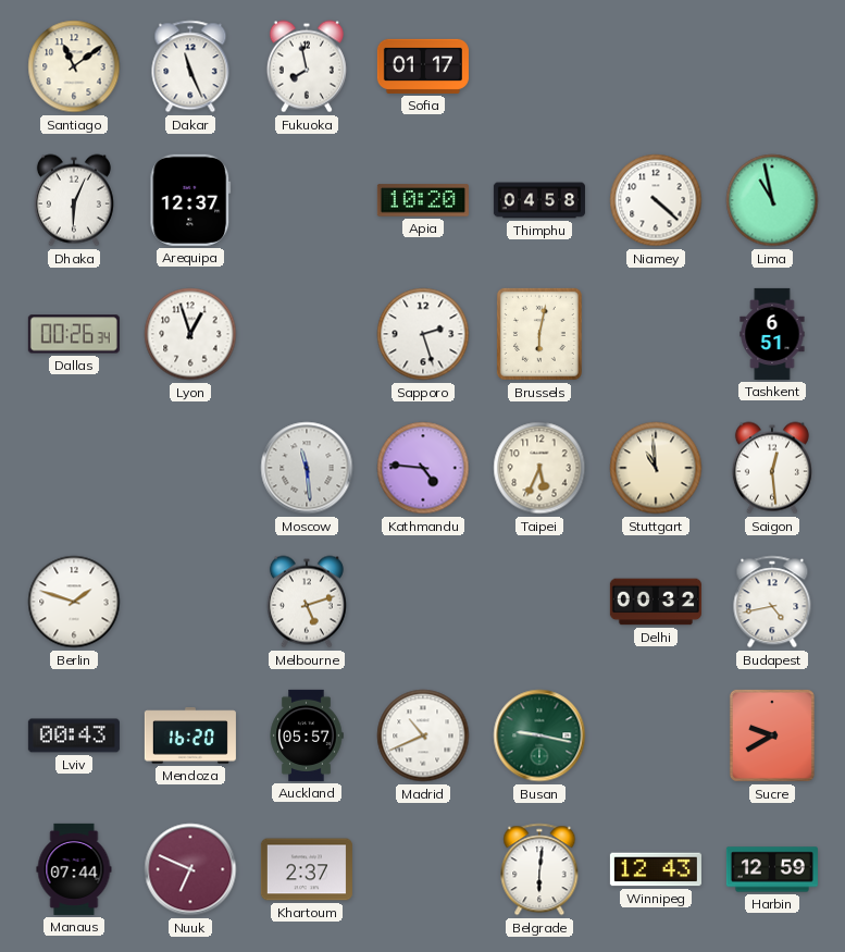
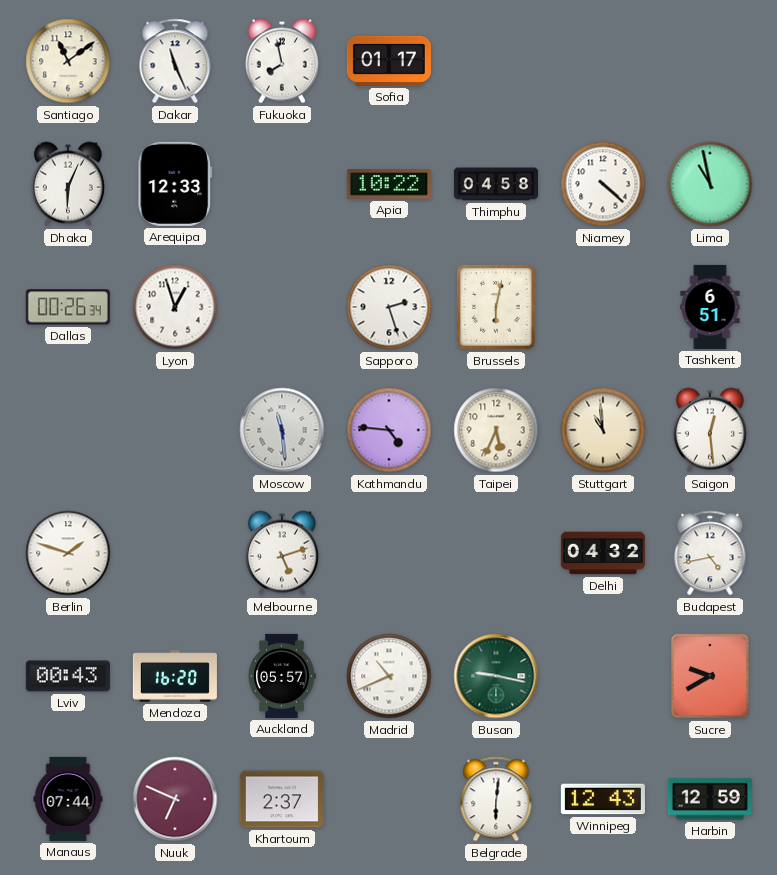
Arequipa: 12:37 -> 12:33 (175, 184)
Apia: 10:20 -> 10:22 (389, 184)
Delhi: 00:32 -> 04:32 (603, 553)
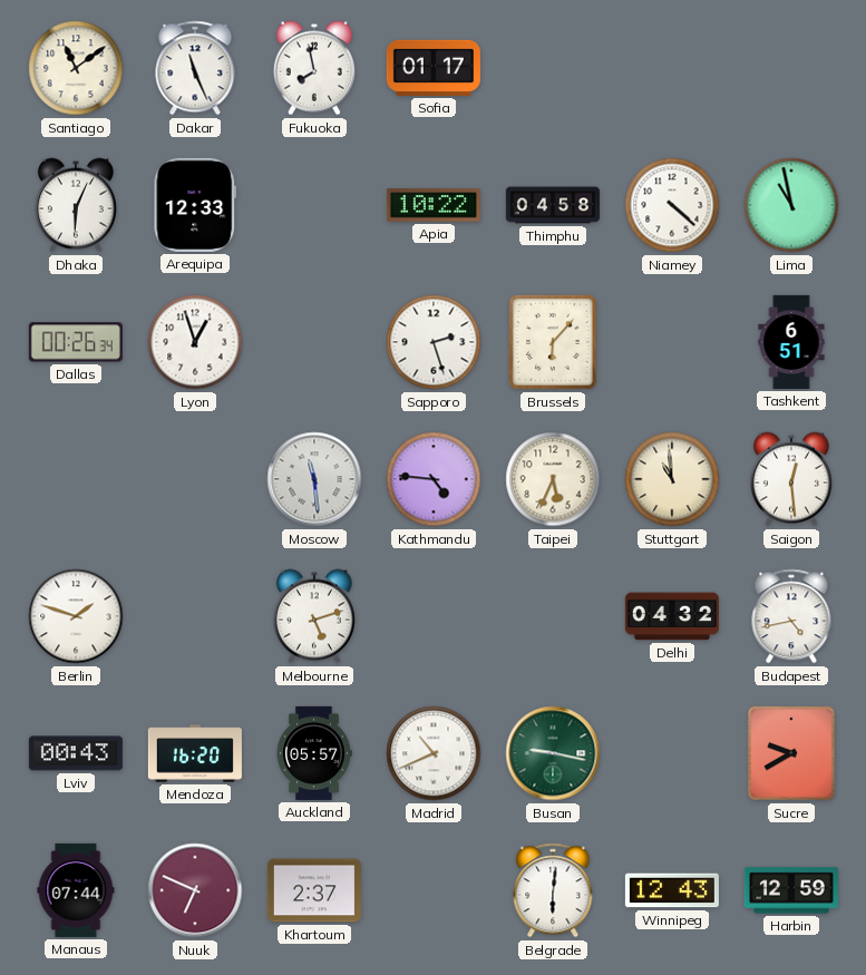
Brussels: 6:02 -> 6:07 (553, 342)
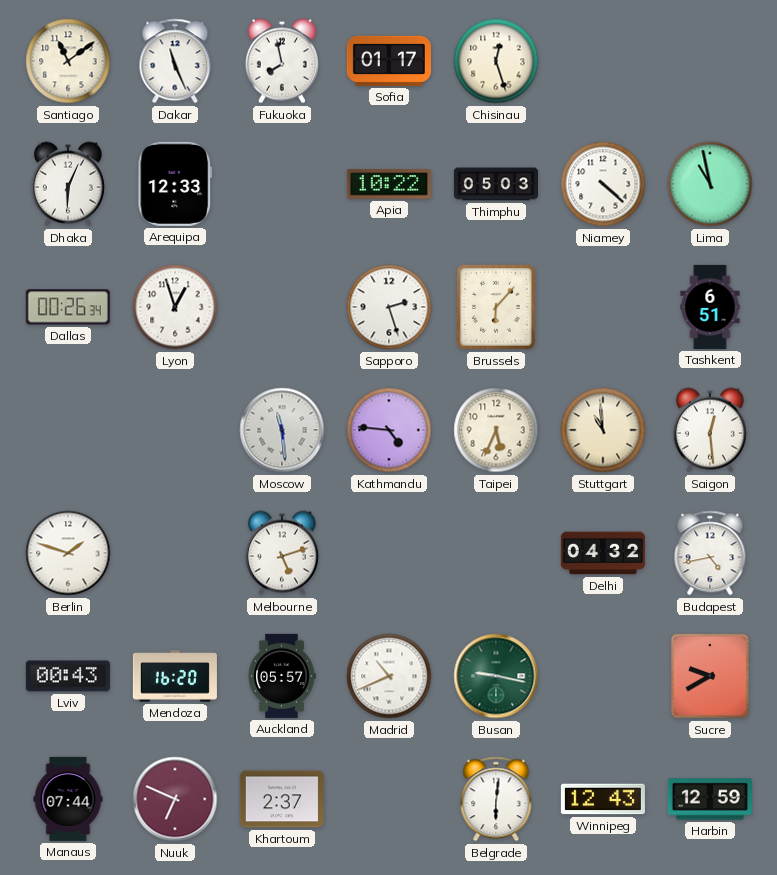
Chisinau: none -> 12:27 (496, 61)
Thimphu: 04:58 -> 05:03 (496, 184)
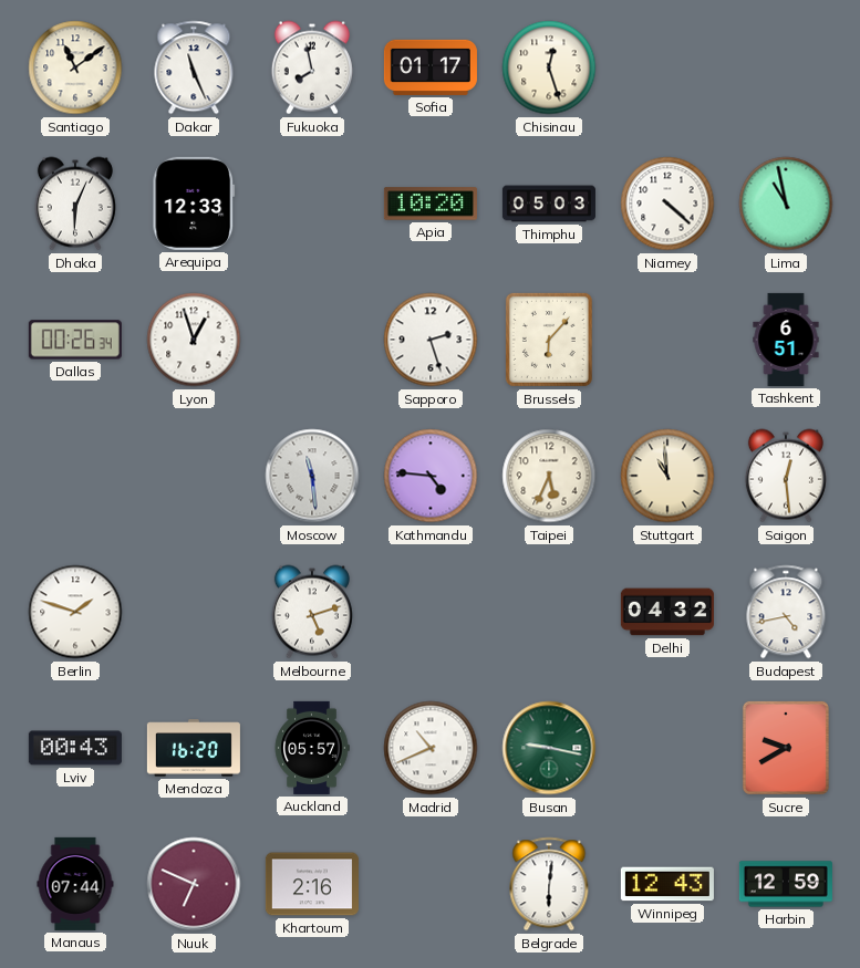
Apia: 10:22 -> 10:20 (431, 204)
Khartoum: 2:37 -> 2:16 (312, 884)
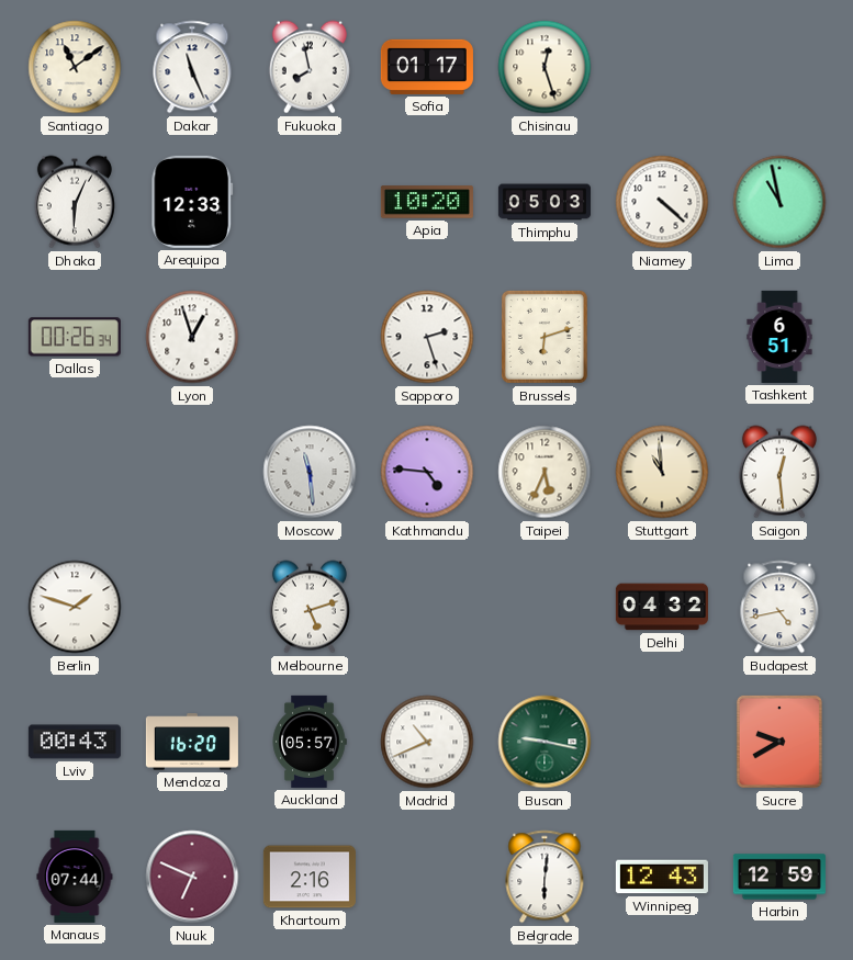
Brussels: 6:07 -> 6:12 (545, 337)
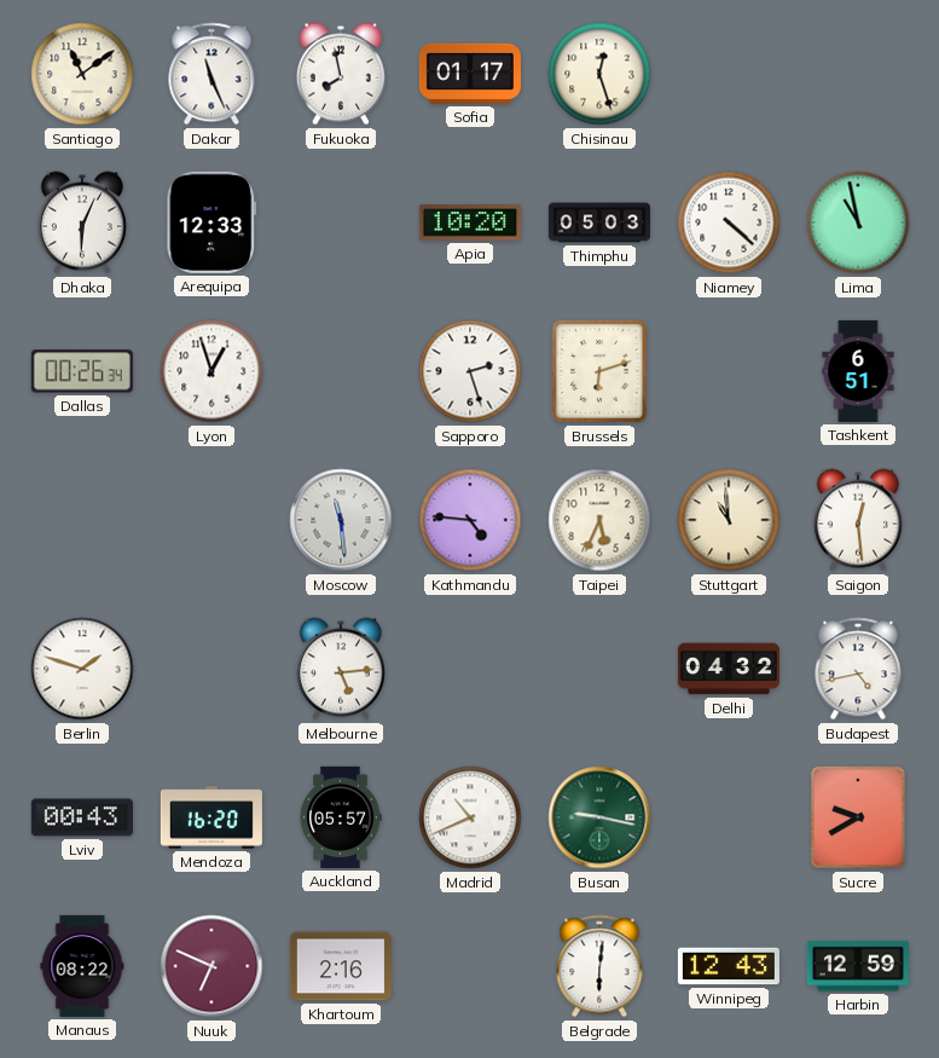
Melbourne: 5:12 -> 5:14 (341, 669)
Manaus: 07:44 -> 08:22 (82, 966)
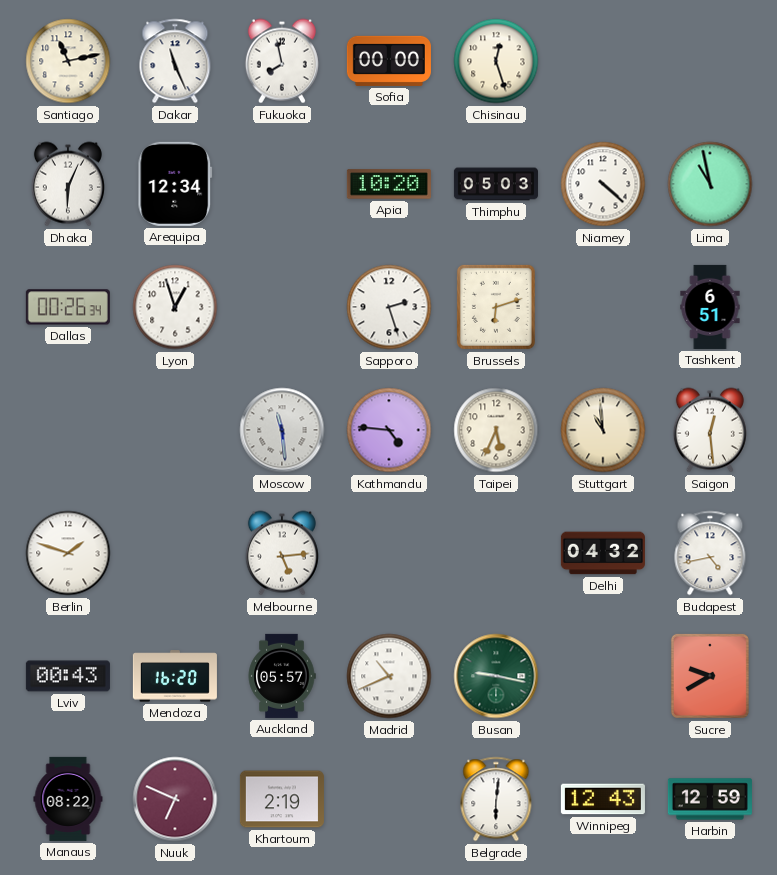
Santiago: 11:09 -> 11:13 (68, 61)
Sofia: 01:17 -> 00:00 (389, 61)
Arequipa: 12:33 -> 12:34 (175, 184)
Khartoum: 2:16 -> 2:19 (282, 799)
